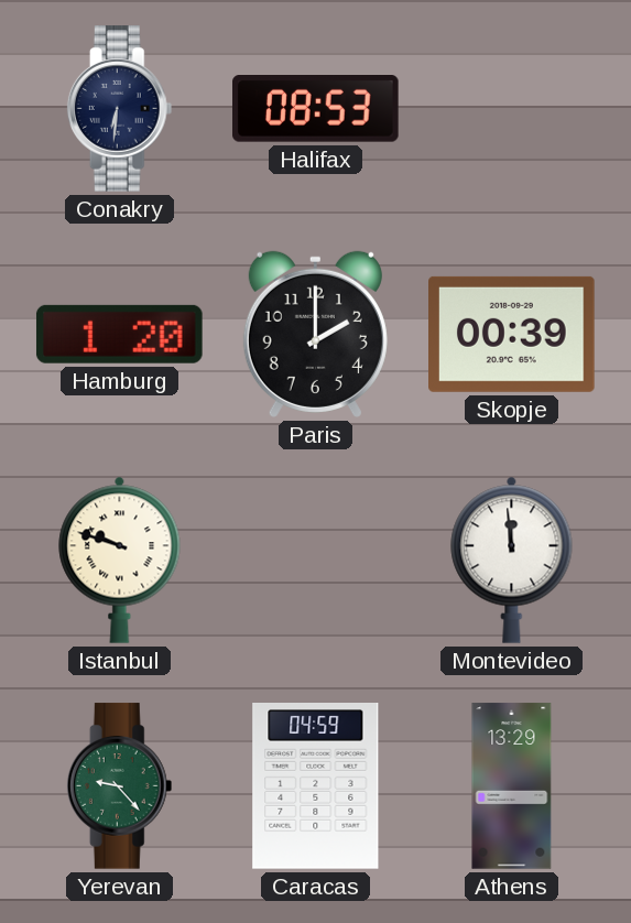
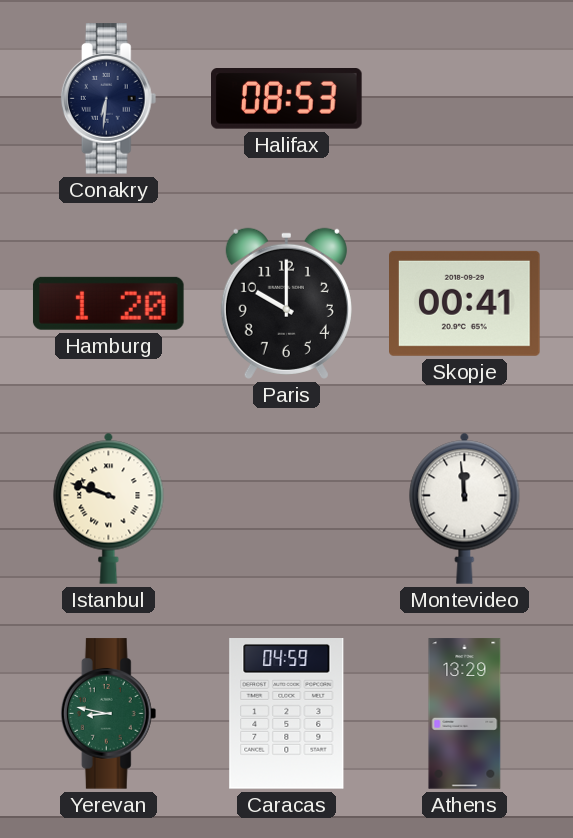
Paris: 2:00 -> 10:00 (286, 303)
Skopje: 00:39 -> 00:41 (465, 303)
Yerevan: 9:23 -> 8:47 (109, 714)
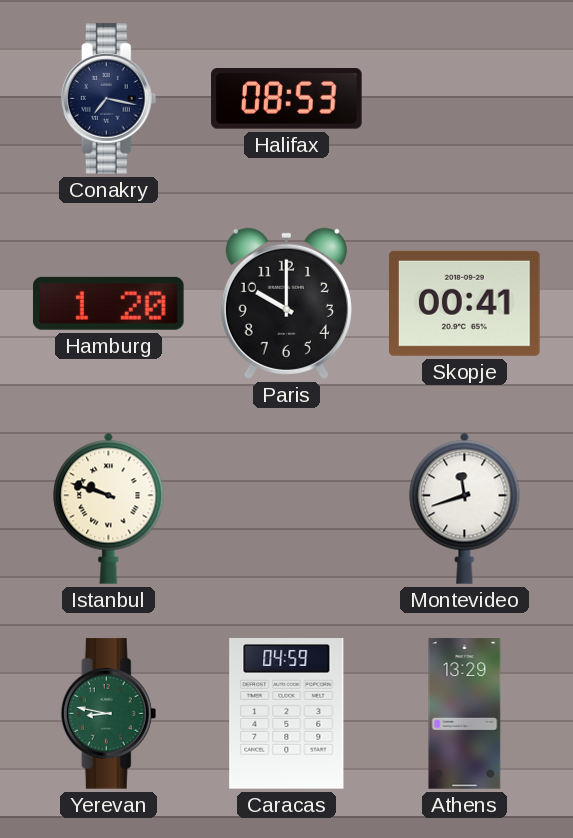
Conakry: 6:31 -> 7:17 (109, 99)
Montevideo: 11:59 -> 11:42 (465, 508)
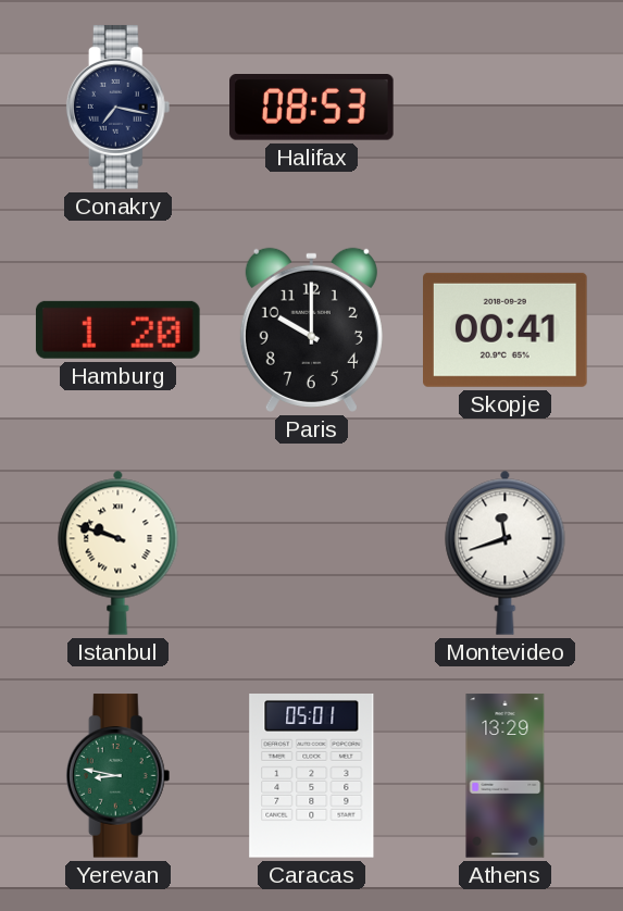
Caracas: 04:59 -> 05:01 (312, 776)
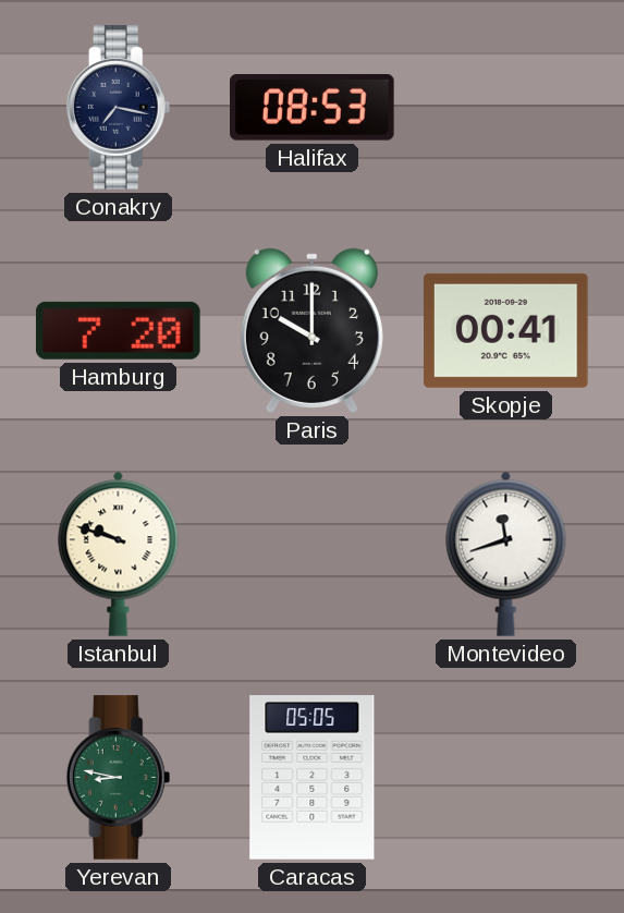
Hamburg: 1:20 -> 7:20 (118, 330)
Caracas: 05:01 -> 05:05 (313, 778)
Athens: 13:29 -> none (506, 776)
